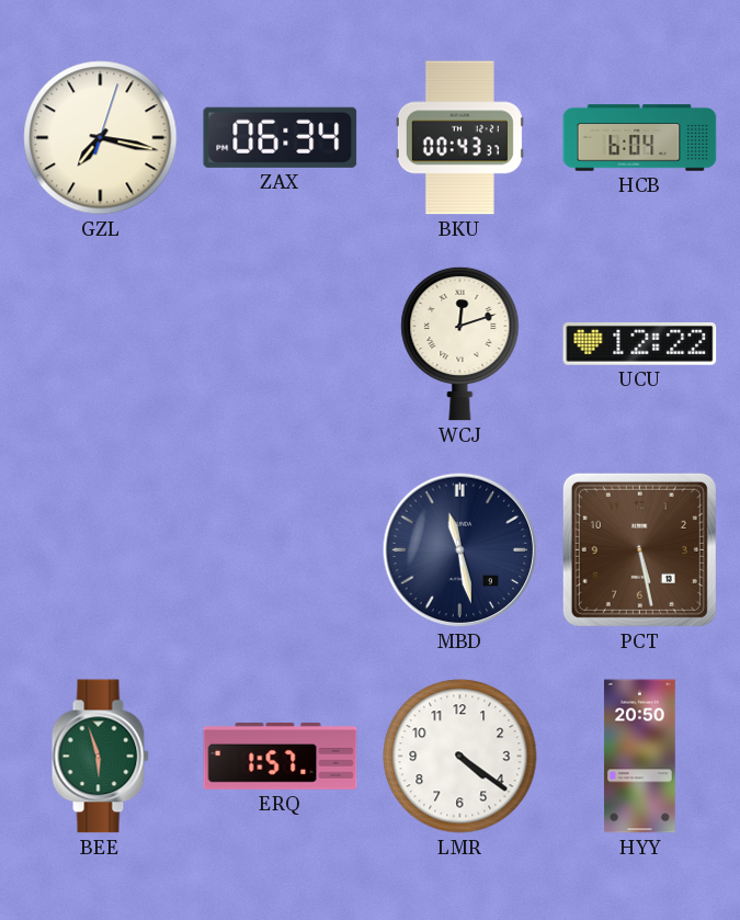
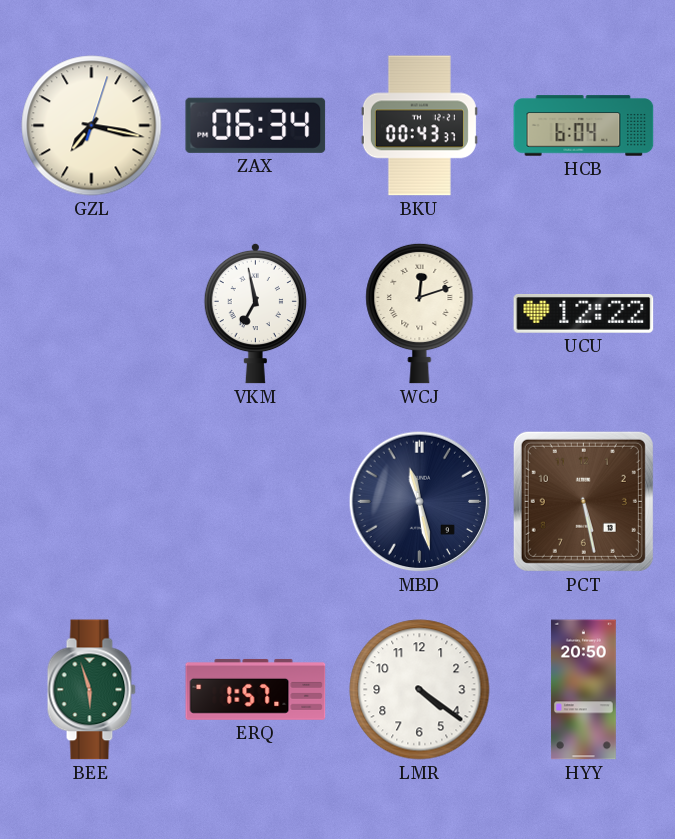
VKM: none -> 6:58 (255, 313)
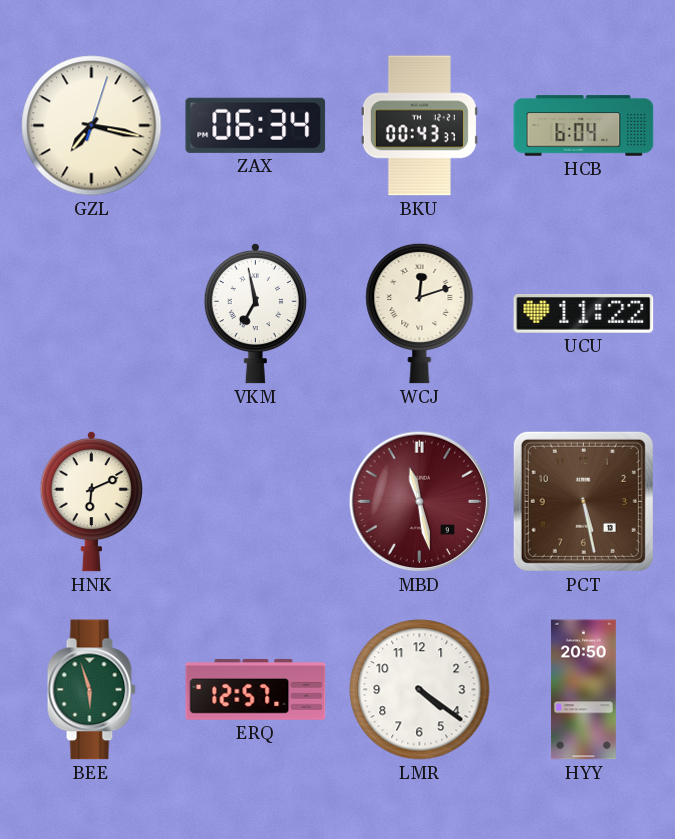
UCU: 12:22 -> 11:22 (584, 314)
HNK: none -> 6:11 (91, 501)
MBD dial: navy -> burgundy (420, 502)
ERQ: 1:57 -> 12:57 (256, 689)
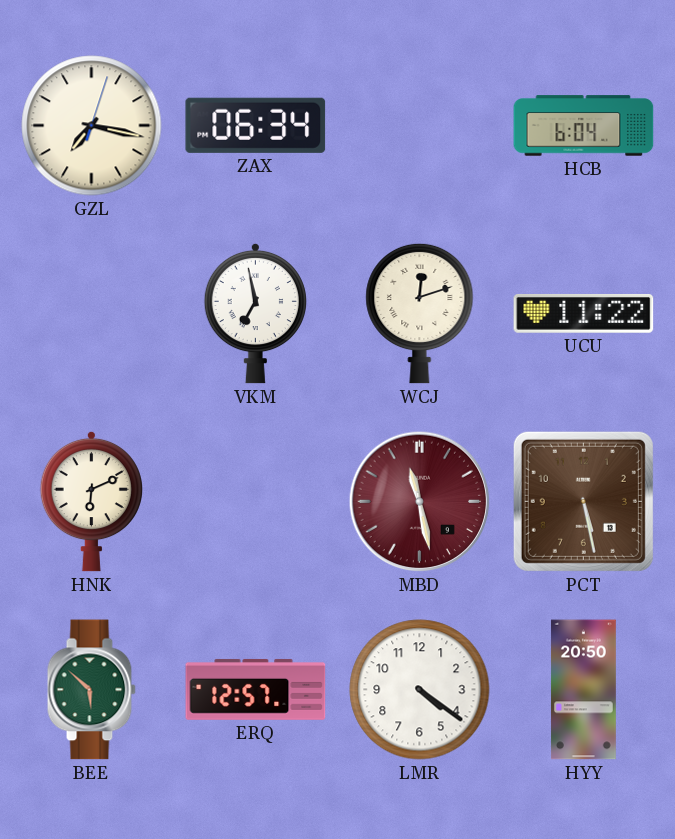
BKU: 00:43 -> none (419, 126)
BEE: 5:57 -> 5:52 (91, 690)
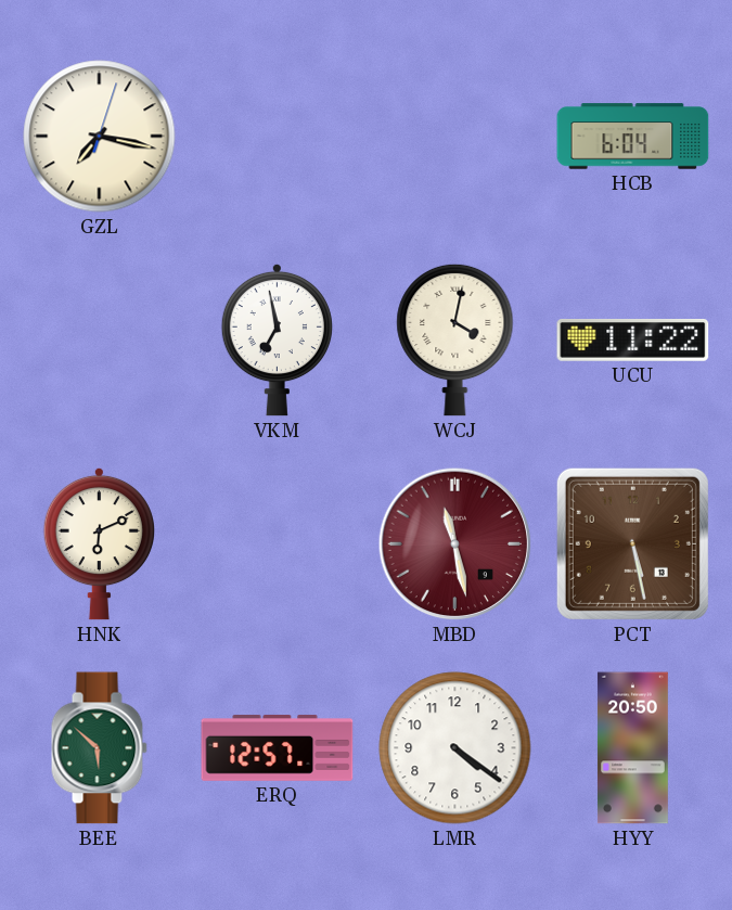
ZAX: 06:34 -> none (256, 125)
WCJ: 12:12 -> 4:02 (455, 339)
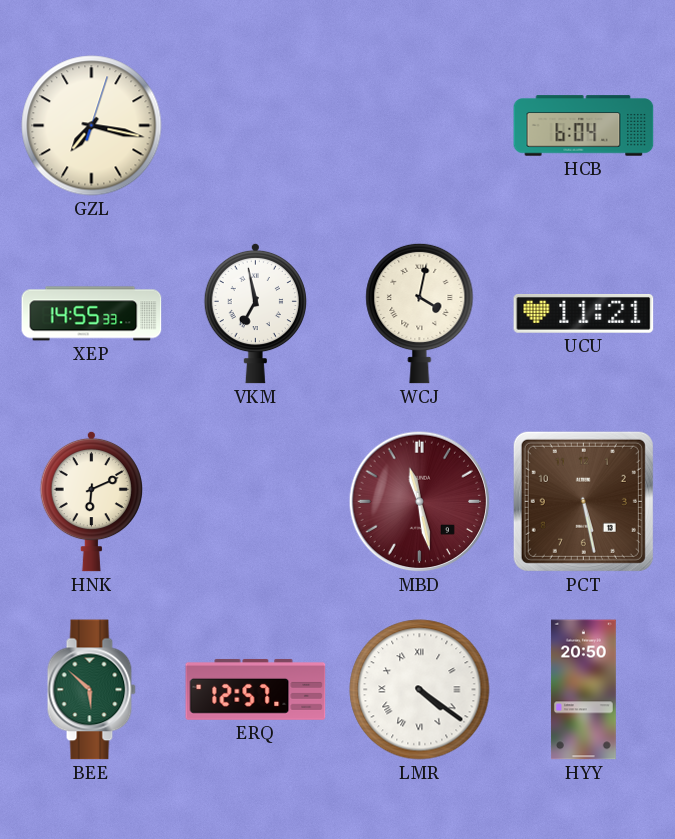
XEP: none -> 14:55 (92, 314)
UCU: 11:22 -> 11:21 (584, 314)
LMR numerals: Arabic -> Roman (420, 690)
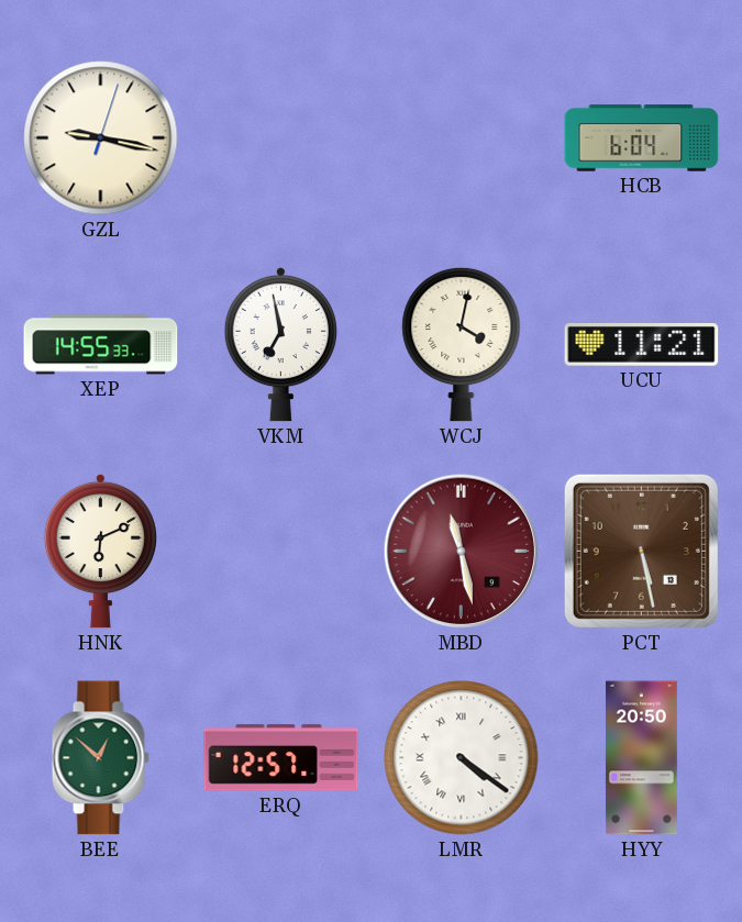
GZL: 7:17 -> 9:17 (101, 138)
BEE: 5:52 -> 12:52 (100, 758)
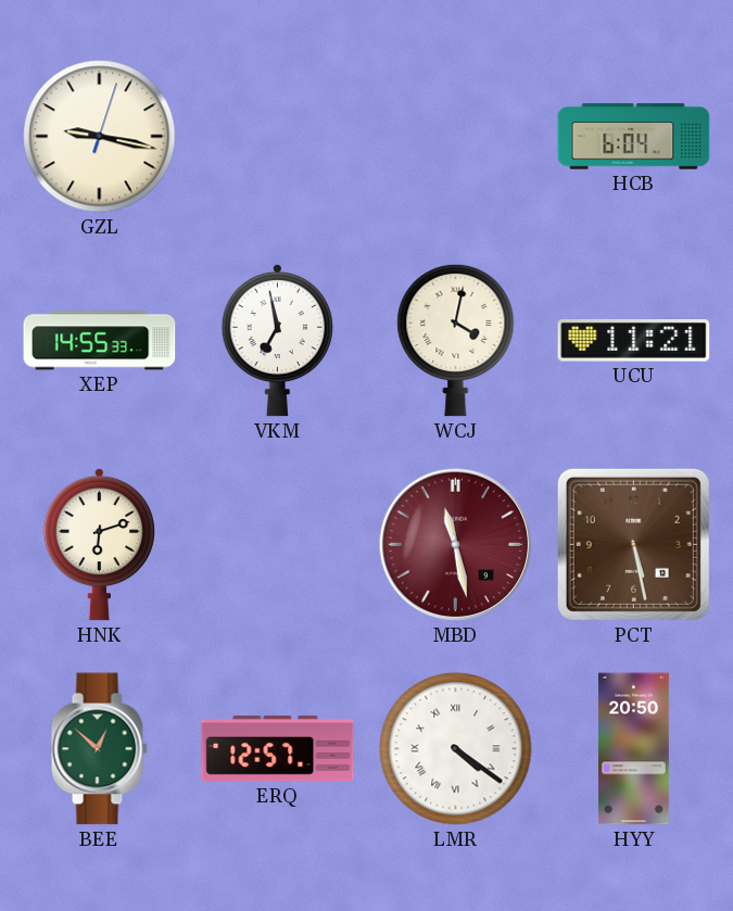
HNK: 6:11 -> 6:12 (99, 544)
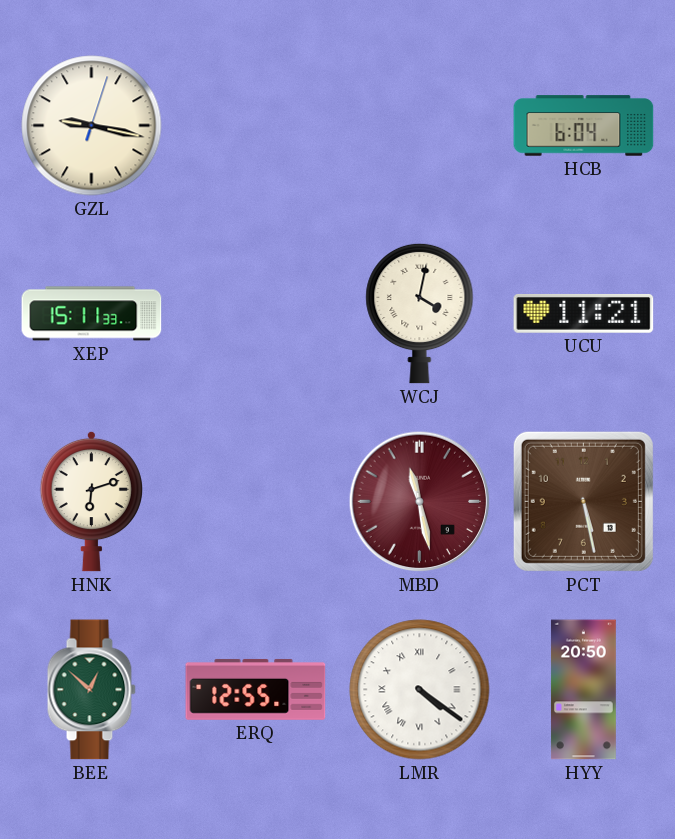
XEP: 14:55 -> 15:11 (92, 314)
VKM: 6:58 -> none (277, 340)
ERQ: 12:57 -> 12:55 (256, 689)
